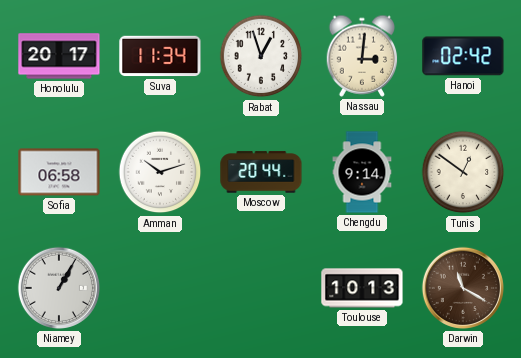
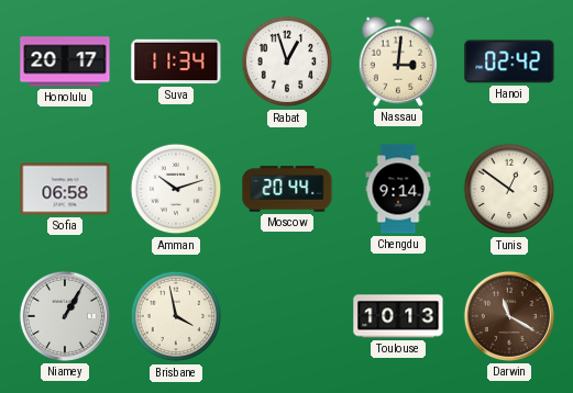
Brisbane: none -> 3:58 (176, 316)
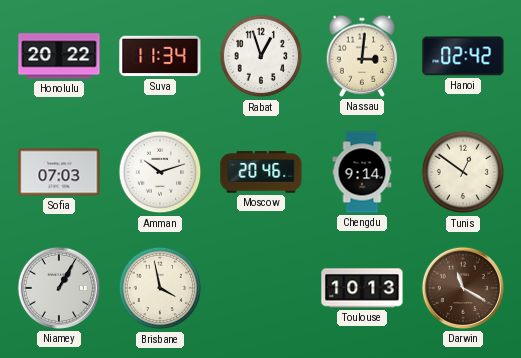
Honolulu: 20:17 -> 20:22 (59, 56)
Sofia: 06:58 -> 07:03 (59, 172)
Moscow: 20:44 -> 20:46 (261, 172)
